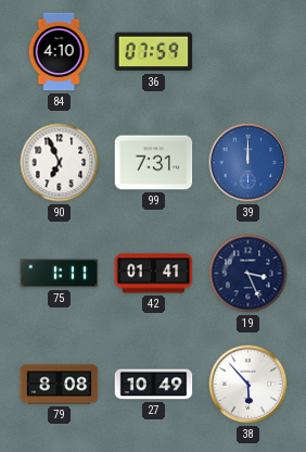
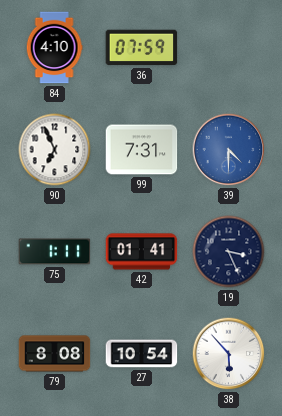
39: 12:00 -> 4:30 (229, 150)
27: 10:49 -> 10:54 (142, 354)
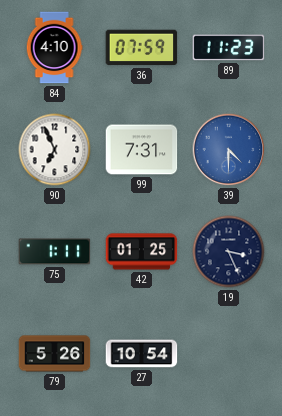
89: none -> 11:23 (229, 48)
42: 01:41 -> 01:25 (142, 252)
79: 8:08 -> 5:26 (55, 354)
38: 5:53 -> none (229, 354)
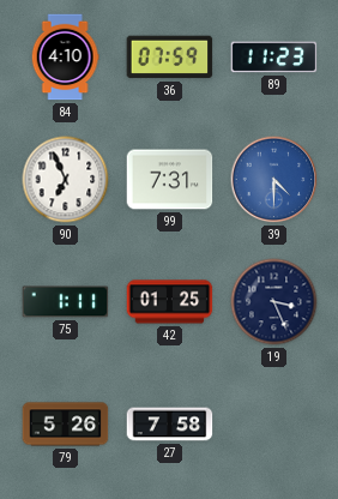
27: 10:54 -> 7:58 (170, 425)
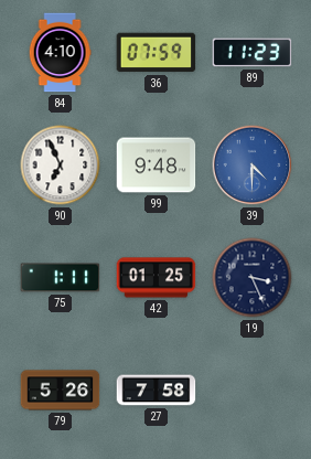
99: 7:31 -> 9:48 (157, 166)
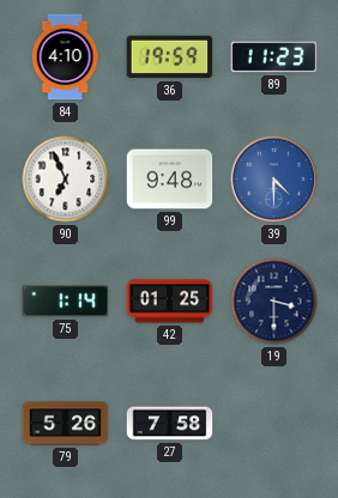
36: 07:59 -> 19:59 (170, 57)
75: 1:11 -> 1:14 (66, 302)
19: 3:26 -> 3:30 (274, 302)
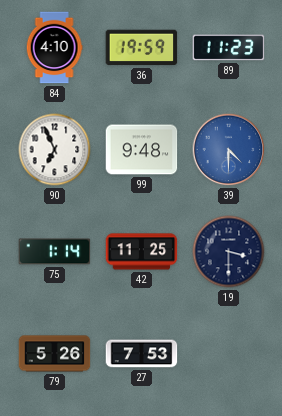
42: 01:25 -> 11:25 (142, 252)
27: 7:58 -> 7:53 (142, 354)
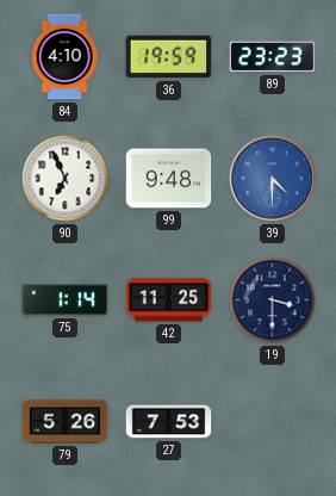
89: 11:23 -> 23:23 (273, 57)
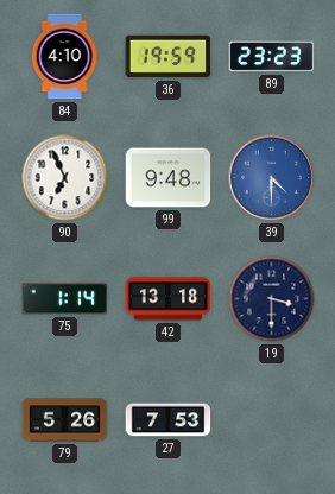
42: 11:25 -> 13:18 (169, 299)
